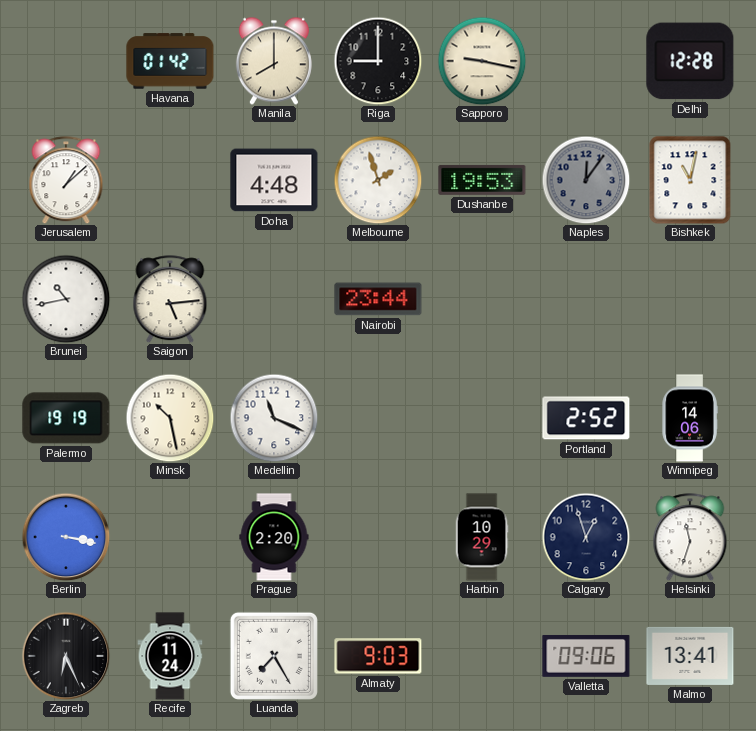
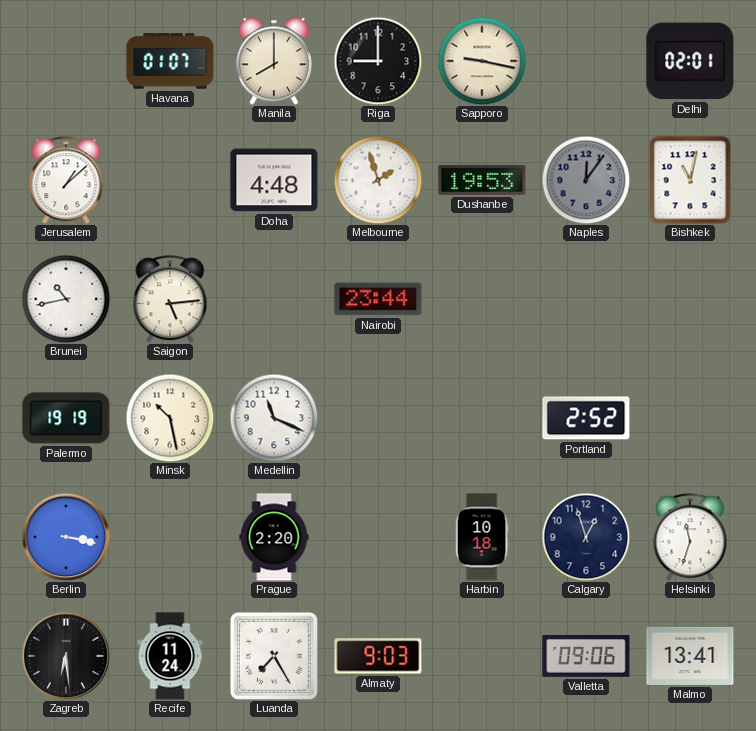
Havana: 01:42 -> 01:07 (170, 61)
Delhi: 12:28 -> 02:01 (690, 61)
Winnipeg: 14:06 -> none (690, 418)
Harbin: 10:29 -> 10:18 (482, 537)
Zagreb: 6:26 -> 6:29 (66, 656)
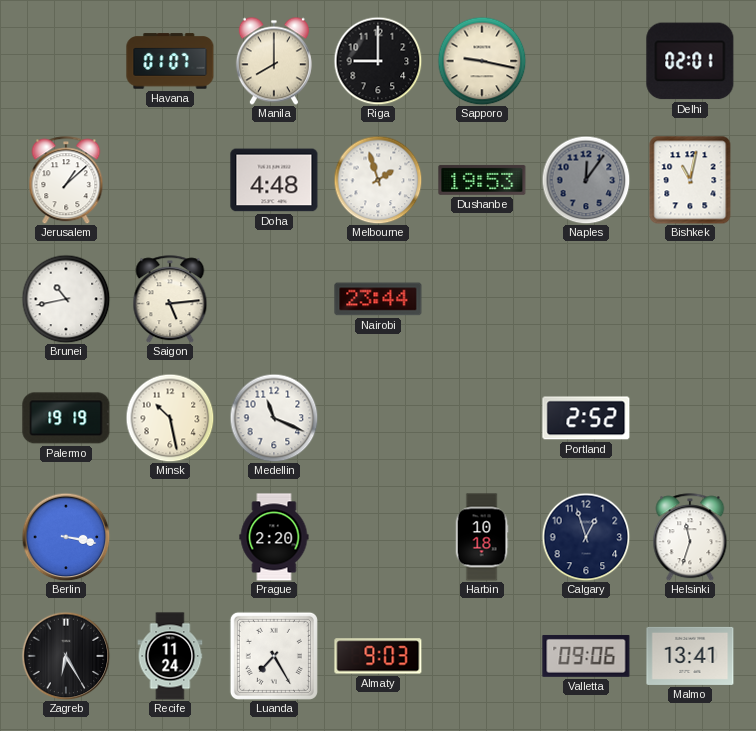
Zagreb: 6:29 -> 6:25 (66, 656)
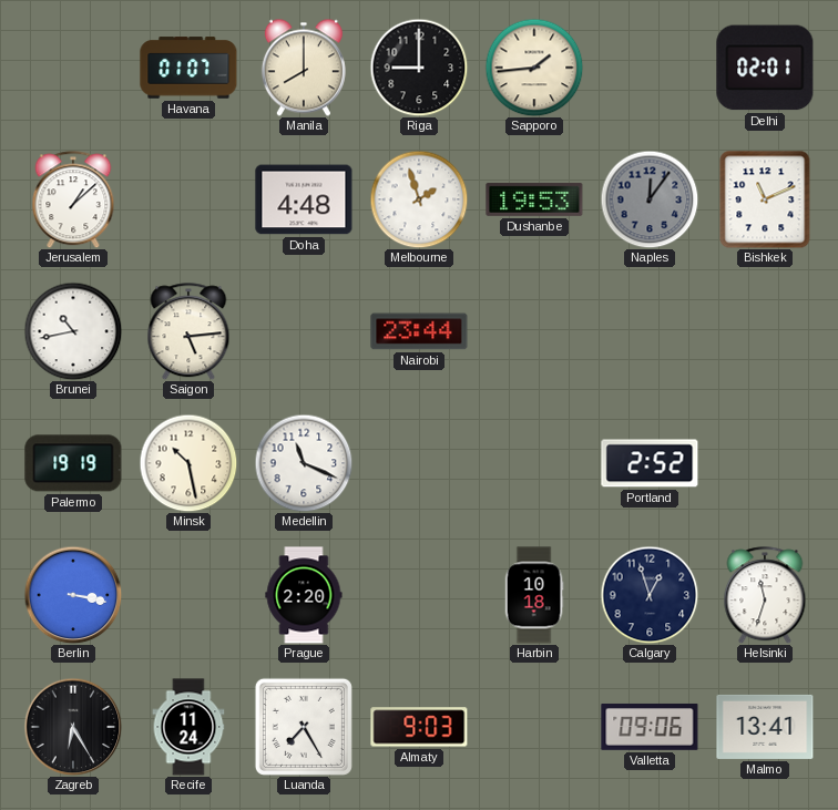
Sapporo: 9:17 -> 1:44 (534, 68)
Bishkek: 11:02 -> 11:11 (765, 199)
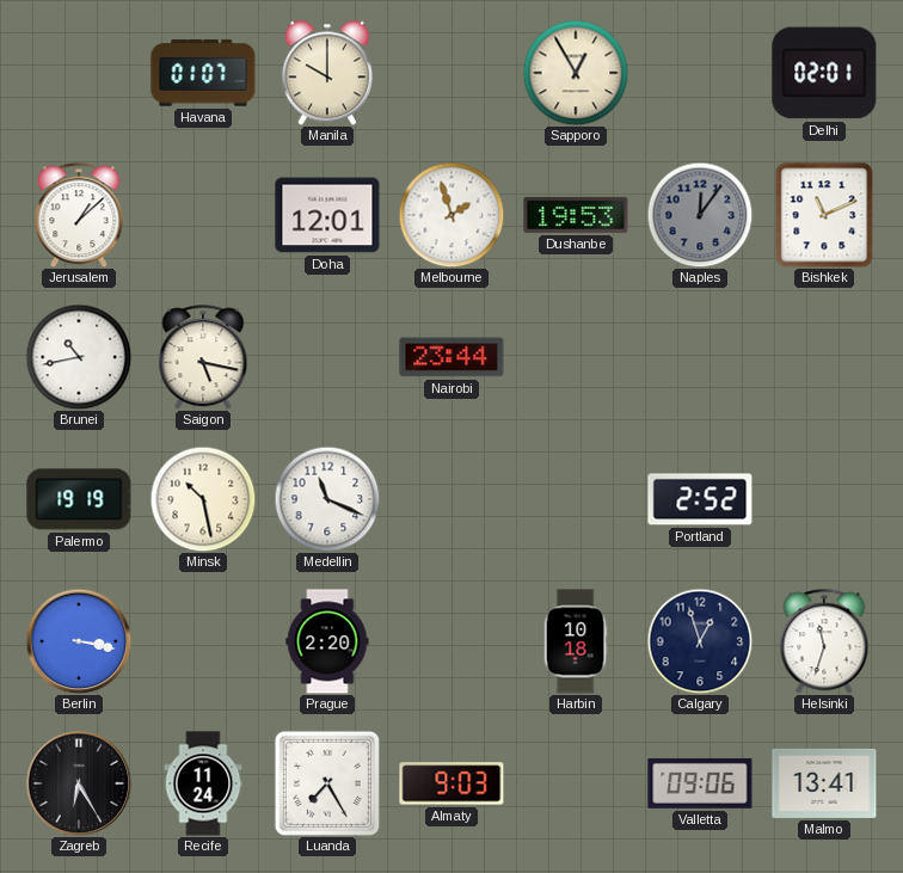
Manila: 8:00 -> 10:00 (327, 73)
Riga: 9:00 -> none (419, 68)
Sapporo: 1:44 -> 12:55 (576, 73)
Doha: 4:48 -> 12:01 (327, 215)
Saigon: 5:14 -> 5:17 (203, 357)
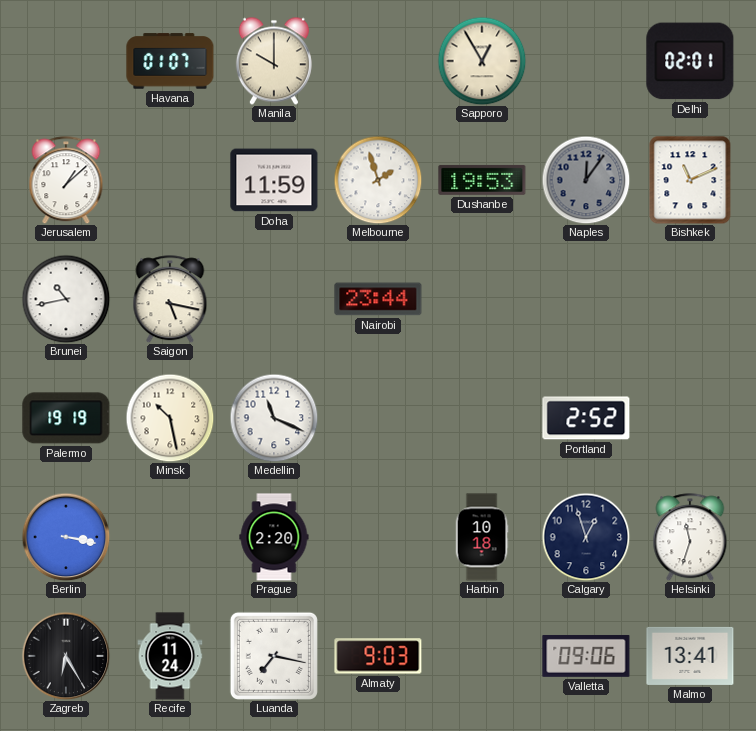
Doha: 12:01 -> 11:59 (274, 180)
Luanda: 7:25 -> 7:17 (274, 656)
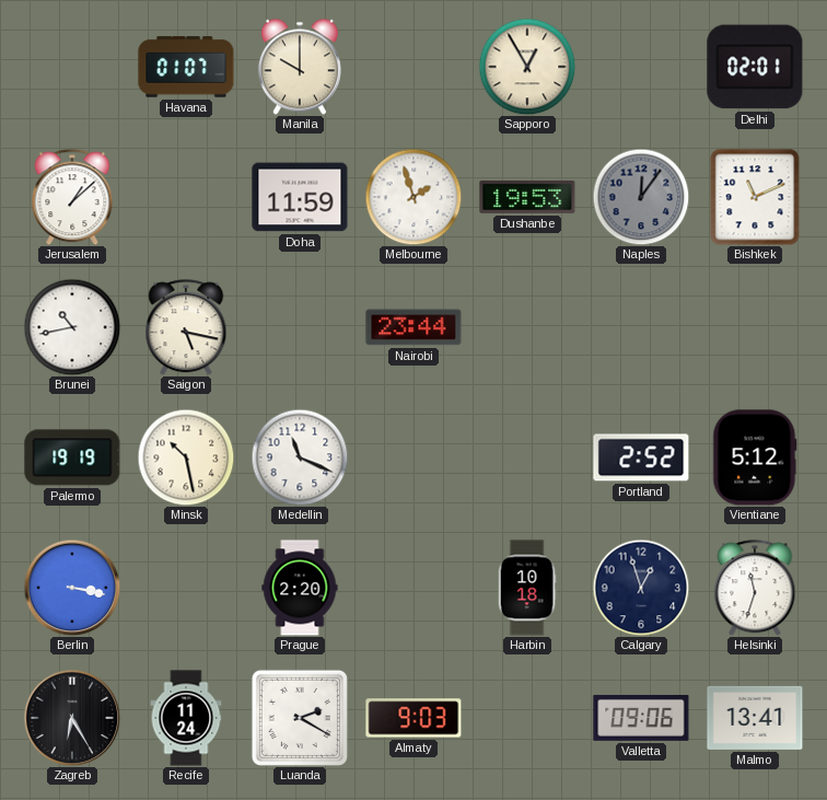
Vientiane: none -> 5:12 (755, 457)
Luanda: 7:17 -> 2:20 (300, 718)
